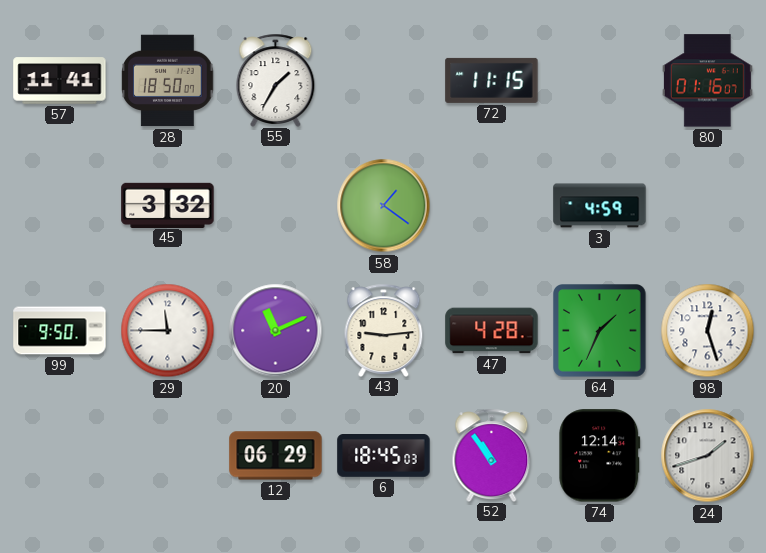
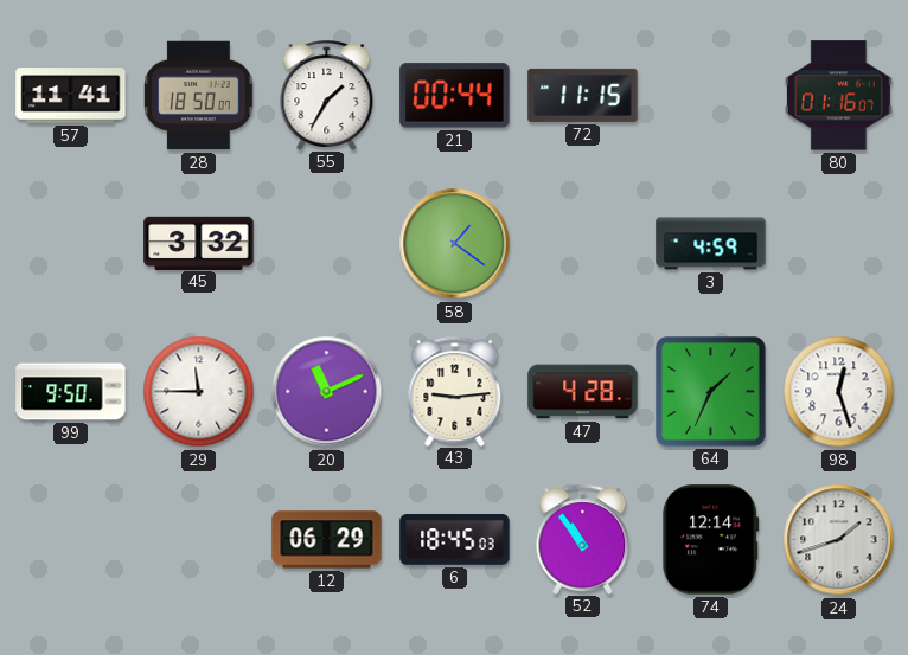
21: none -> 00:44 (455, 96)
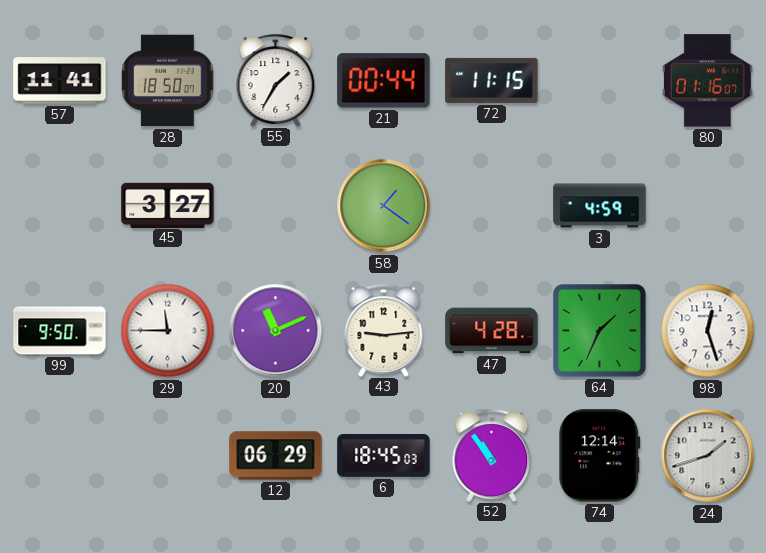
45: 3:32 -> 3:27 (168, 205)
